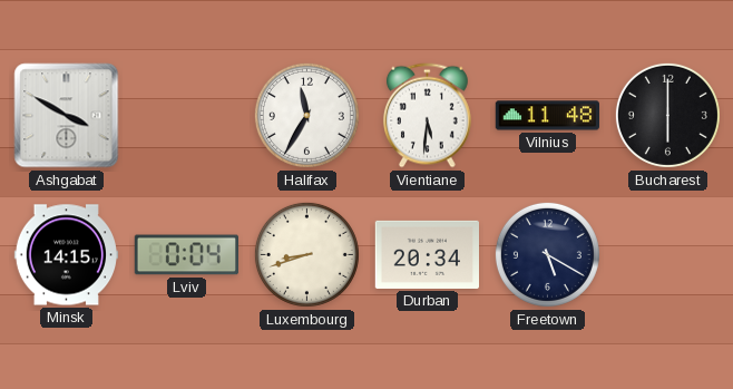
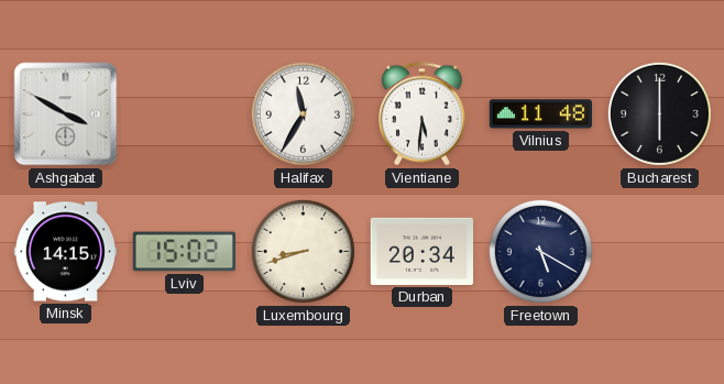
Lviv: 0:04 -> 15:02 (184, 252)
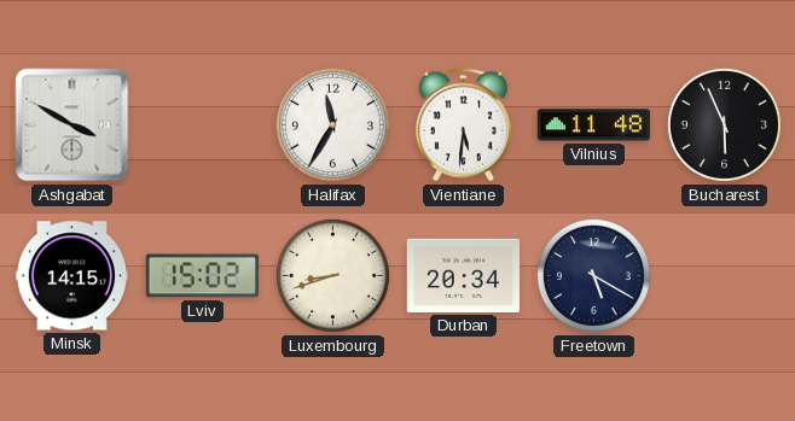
Bucharest: 6:00 -> 5:56 (724, 124)
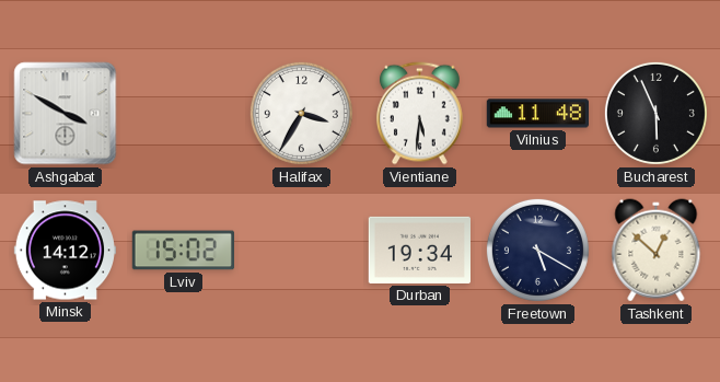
Halifax: 11:35 -> 3:35 (301, 113)
Minsk: 14:15 -> 14:12 (66, 251)
Luxembourg: 8:42 -> none (332, 275)
Durban: 20:34 -> 19:34 (419, 250)
Tashkent: none -> 12:52 (657, 251)
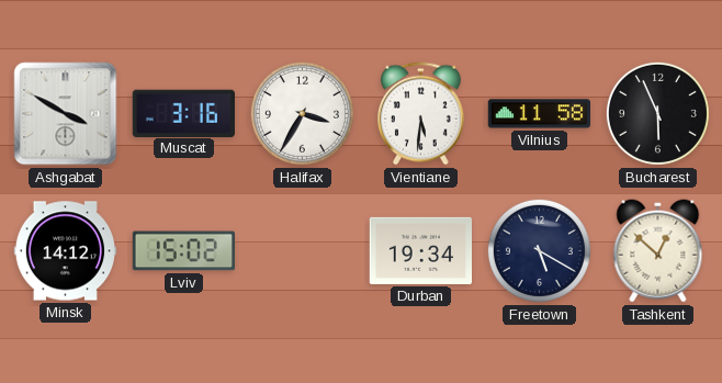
Muscat: none -> 3:16 (183, 113)
Vilnius: 11:48 -> 11:58 (539, 114)
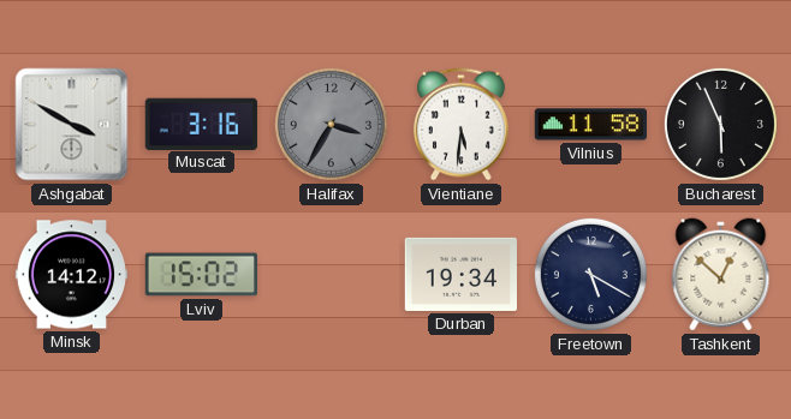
Halifax dial: white -> grey (331, 124)
